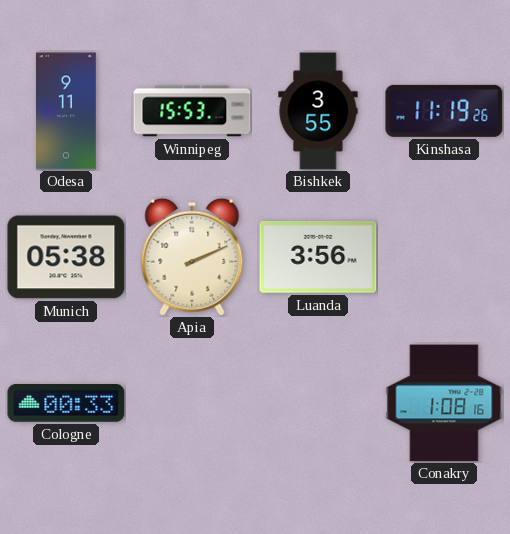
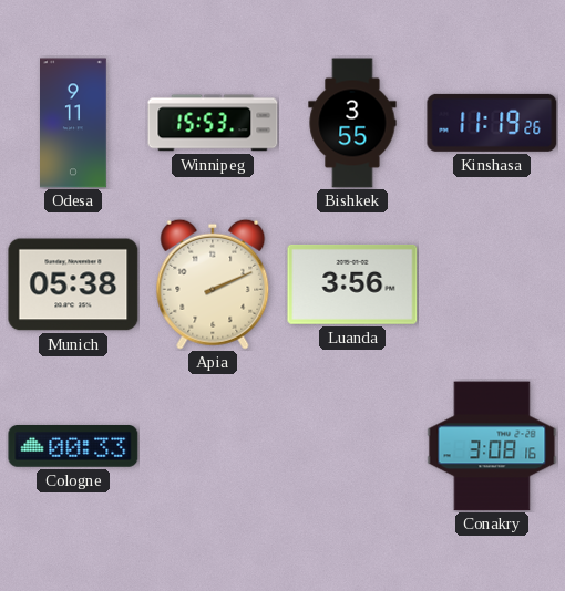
Conakry: 1:08 -> 3:08 (492, 446)
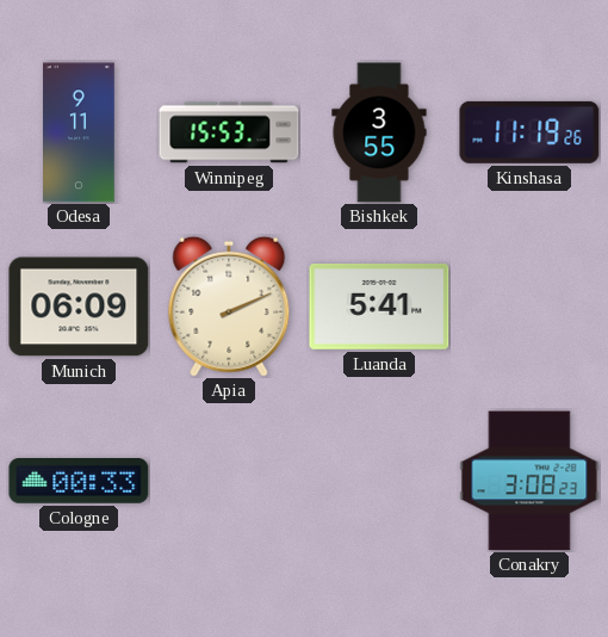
Munich: 05:38 -> 06:09 (79, 307)
Luanda: 3:56 -> 5:41 (379, 308)
Conakry: 3:08:16 -> 3:08:23 (529, 481)
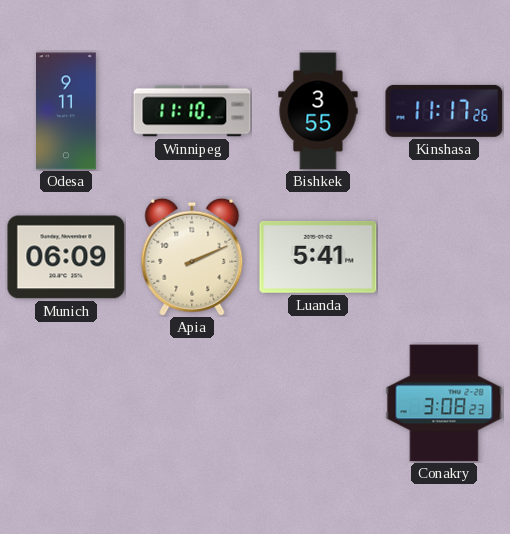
Winnipeg: 15:53 -> 11:10 (192, 111)
Kinshasa: 11:19 -> 11:17 (444, 111)
Cologne: 00:33 -> none (79, 482)
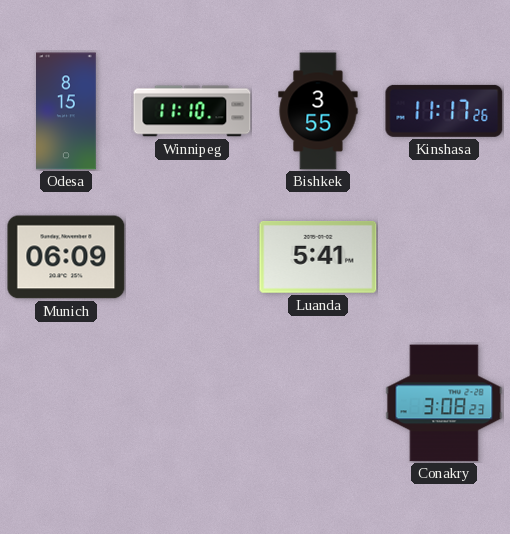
Odesa: 9:11 -> 8:15 (67, 111)
Apia: 2:11 -> none (192, 257)
